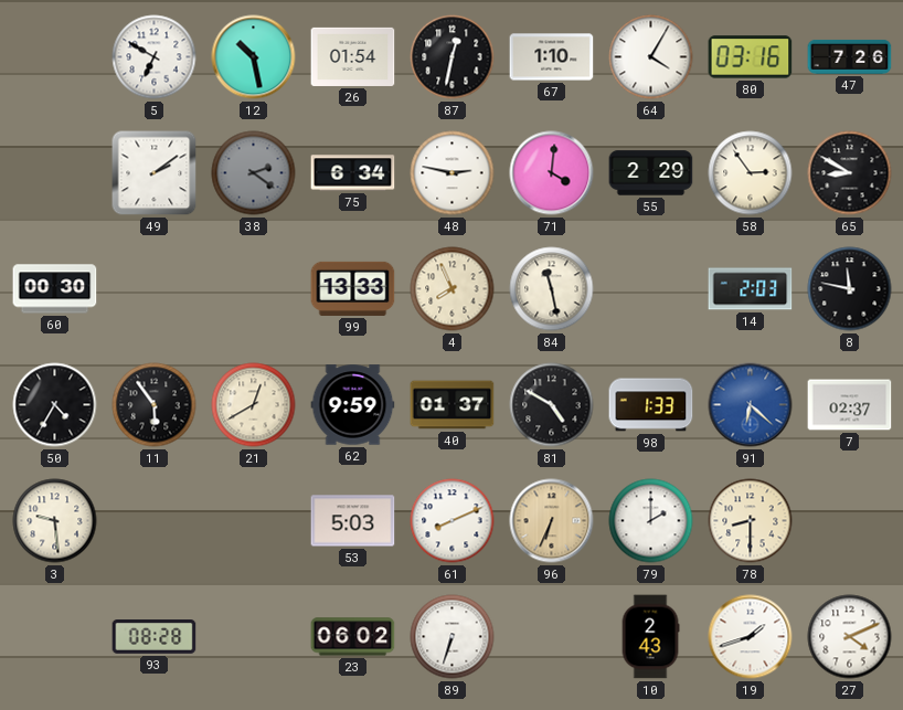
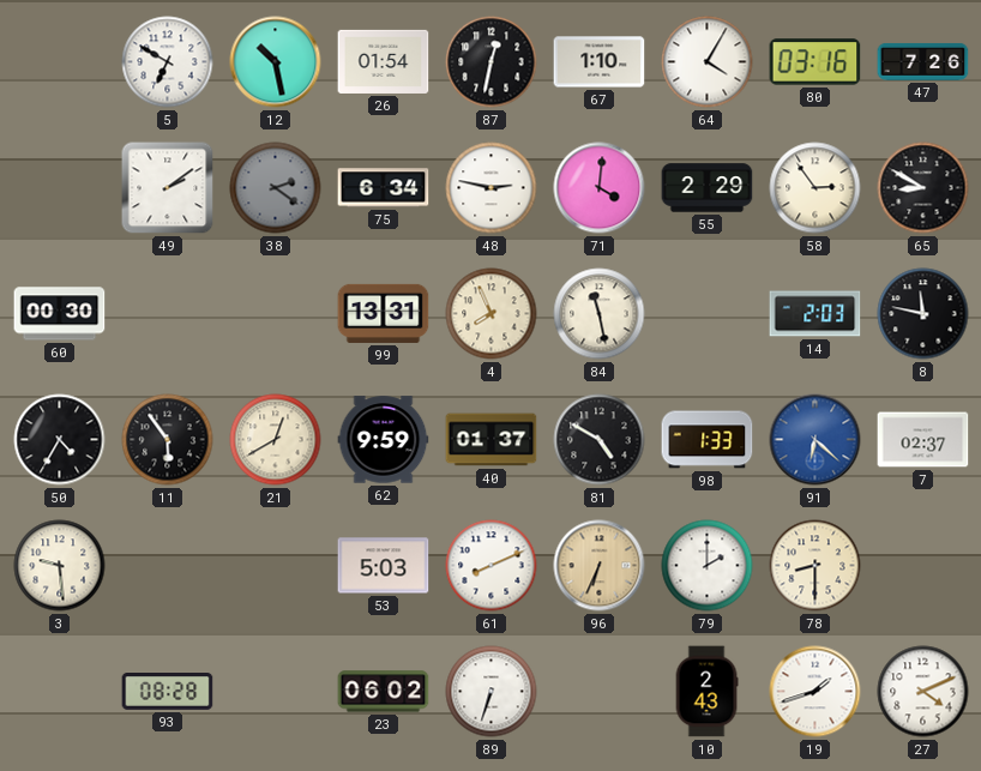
99: 13:33 -> 13:31 (384, 313)
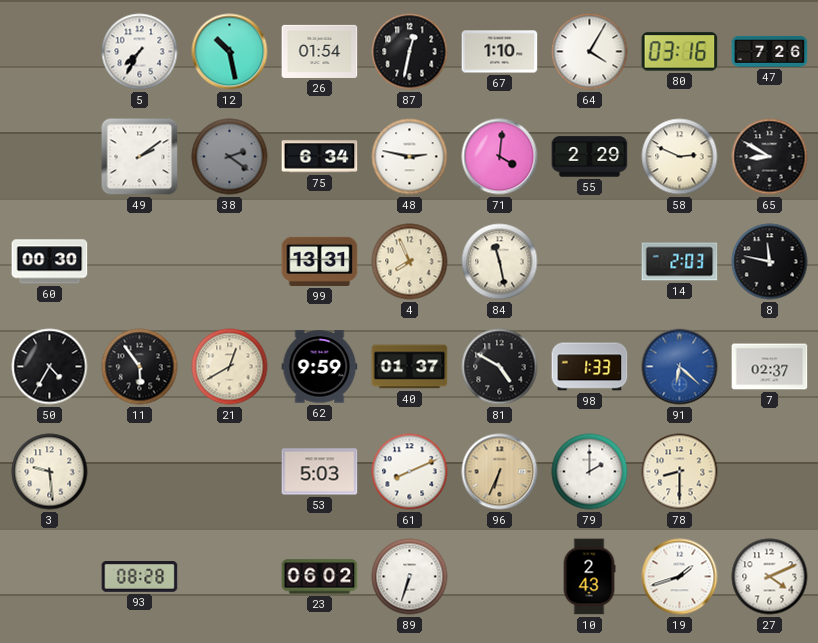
5: 6:50 -> 7:35 (140, 52)
58: 2:54 -> 2:49 (680, 157)
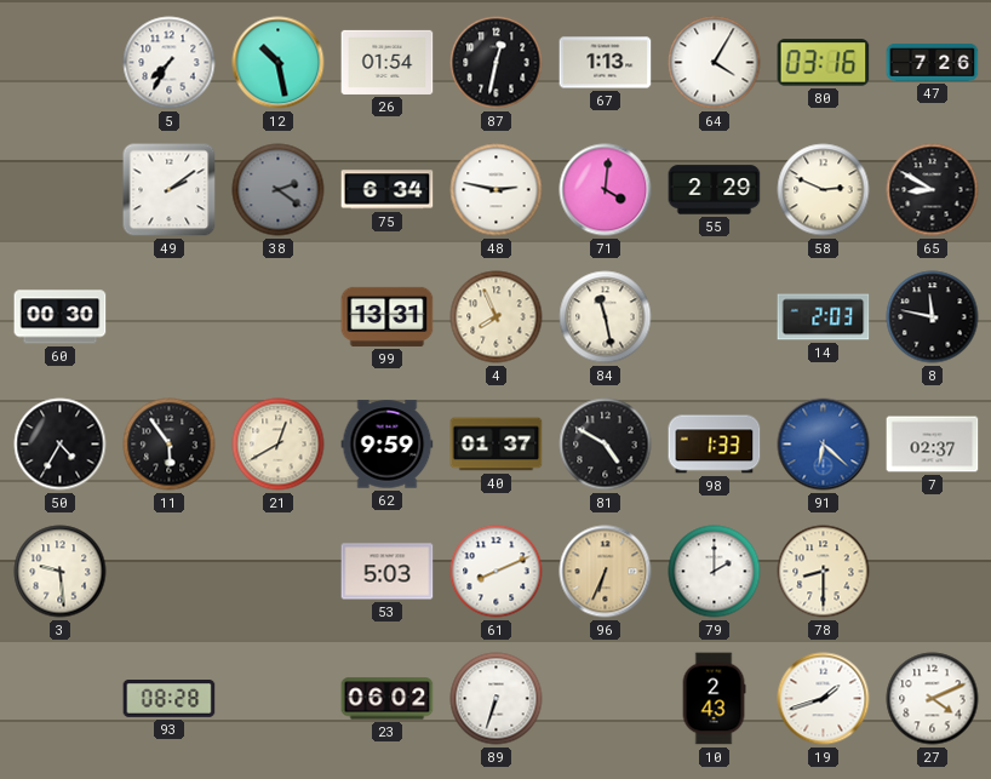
67: 1:10 -> 1:13 (606, 63)
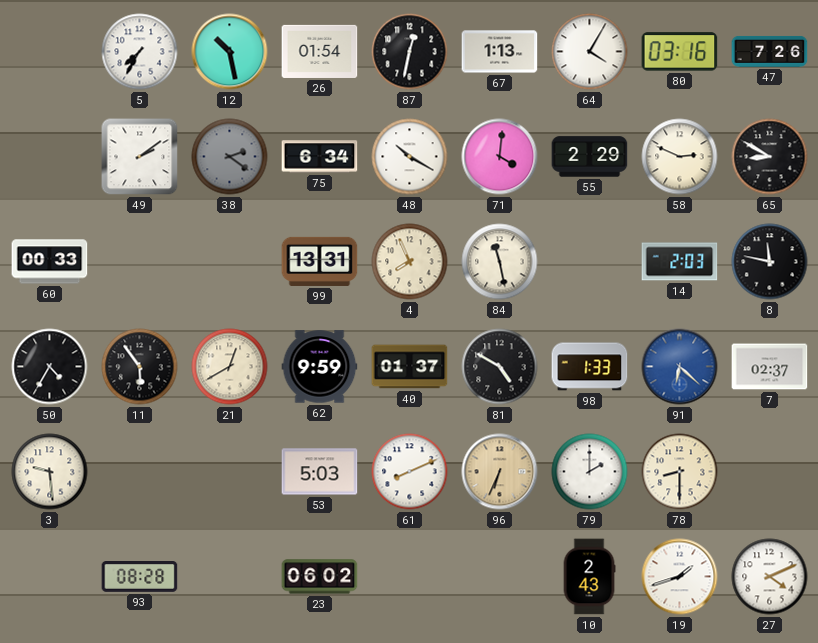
48: 2:47 -> 10:20 (410, 157)
60: 00:30 -> 00:33 (50, 262)
89: 6:33 -> none (497, 699)
